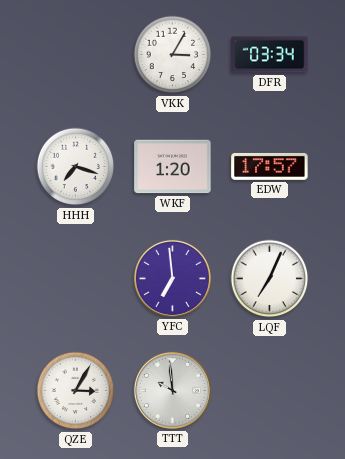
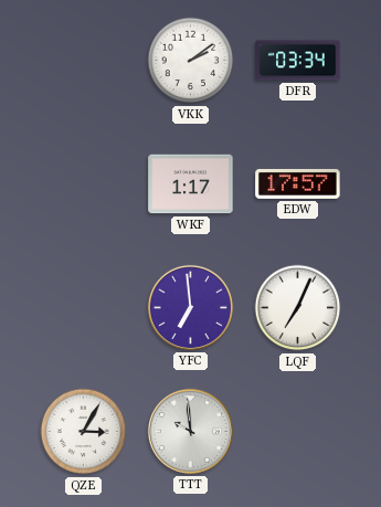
VKK: 3:05 -> 2:09 (191, 61)
HHH: 7:18 -> none (76, 167)
WKF: 1:20 -> 1:17 (191, 184)
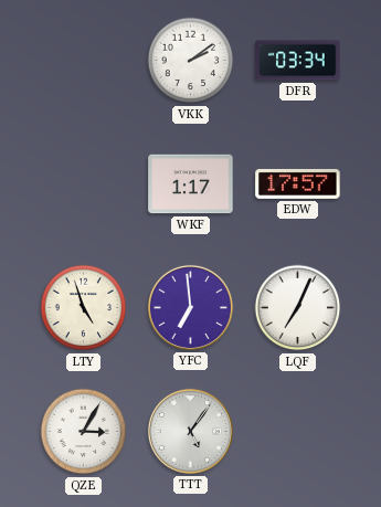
LTY: none -> 4:57 (84, 308)
TTT: 9:59 -> 5:06 (190, 431)
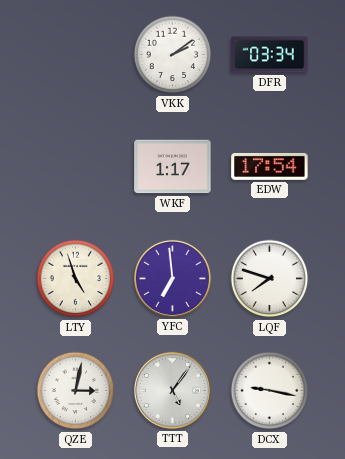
EDW: 17:57 -> 17:54 (270, 166)
LQF: 7:04 -> 7:48 (270, 279)
QZE: 3:05 -> 3:02 (76, 391)
DCX: none -> 9:17 (270, 391)
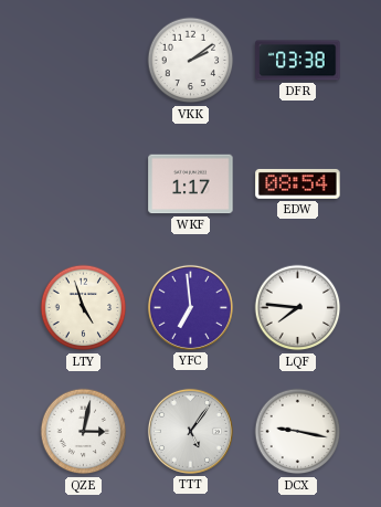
DFR: 03:34 -> 03:38 (298, 61)
EDW: 17:54 -> 08:54 (298, 183)
LQF: 7:48 -> 7:46 (298, 308)
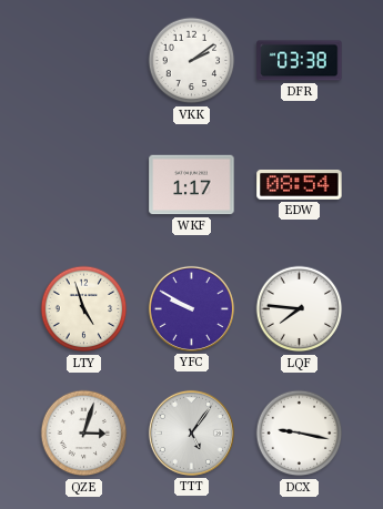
YFC: 6:59 -> 9:50 (191, 308)
QZE: 3:02 -> 3:03 (84, 434)
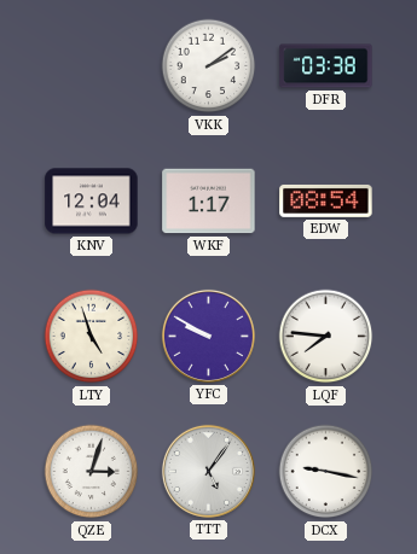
KNV: none -> 12:04 (92, 202)
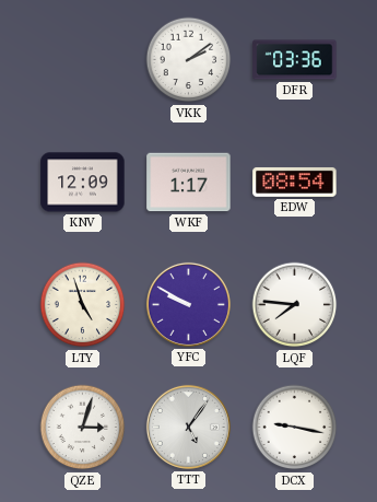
DFR: 03:38 -> 03:36 (295, 60)
KNV: 12:04 -> 12:09 (83, 183)
